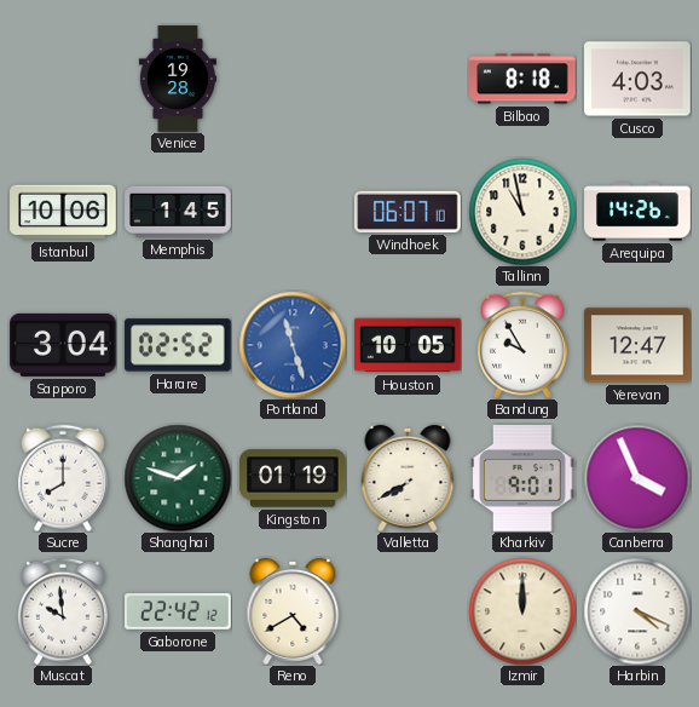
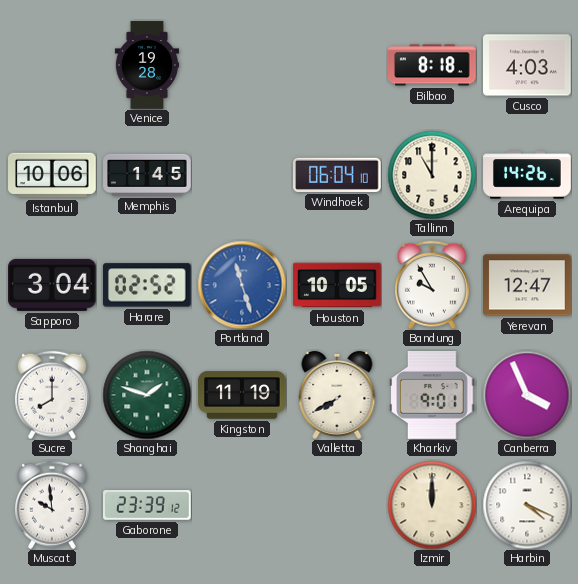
Windhoek: 06:07 -> 06:04 (338, 175)
Tallinn: 10:58 -> 11:00 (432, 175)
Kingston: 01:19 -> 11:19 (242, 395)
Gaborone: 22:42 -> 23:39 (147, 505)
Reno: 4:40 -> none (293, 611)
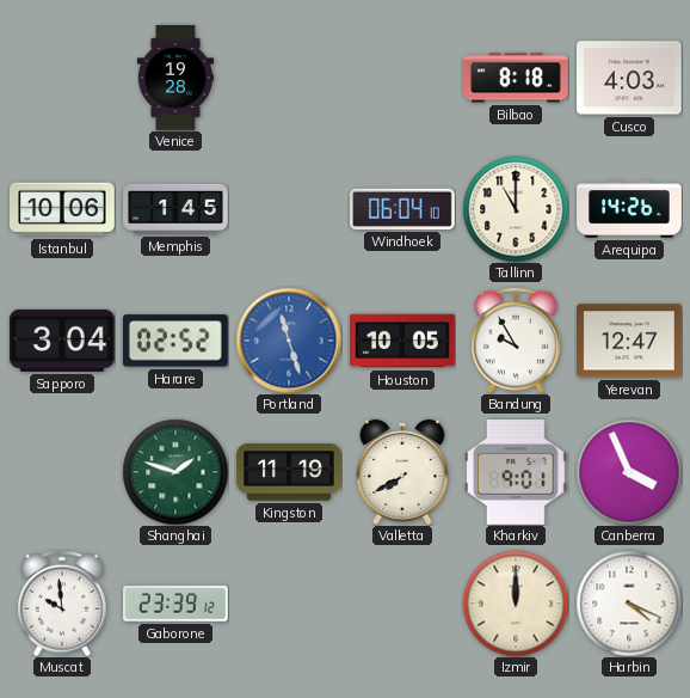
Sucre: 8:00 -> none (52, 395)
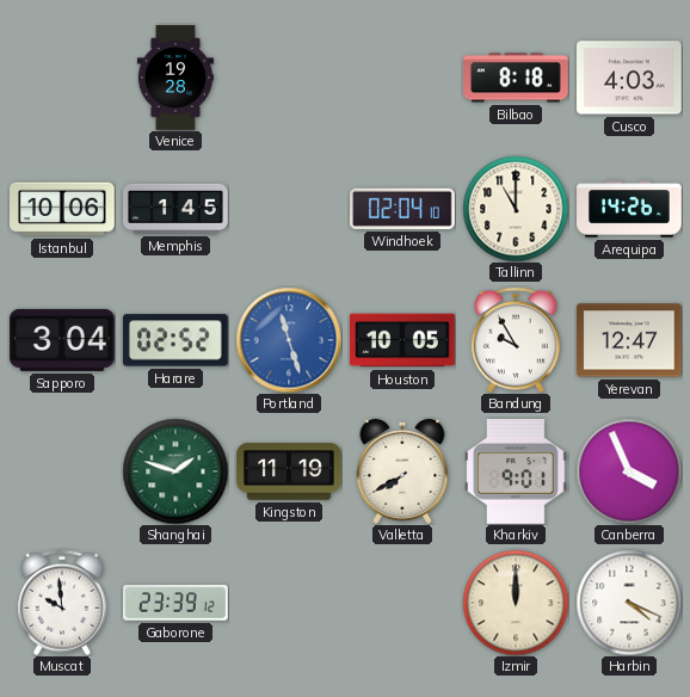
Windhoek: 06:04 -> 02:04 (403, 209)
